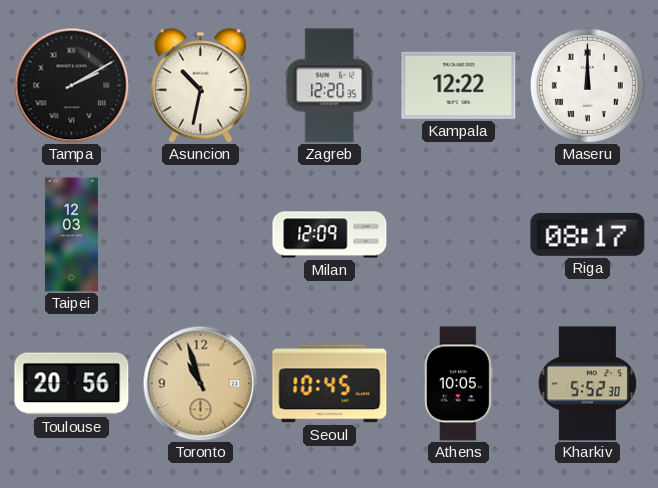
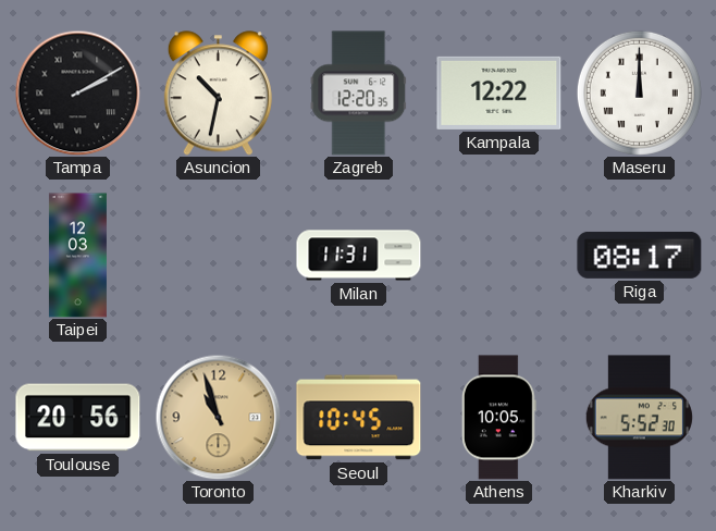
Milan: 12:09 -> 11:31 (359, 256)
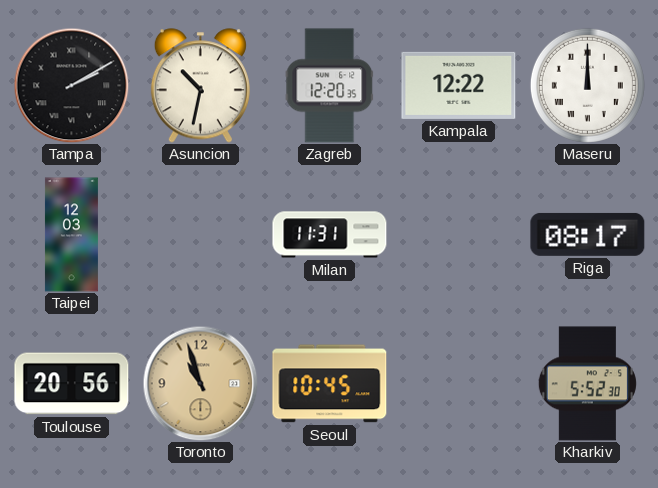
Athens: 10:05 -> none (498, 418)
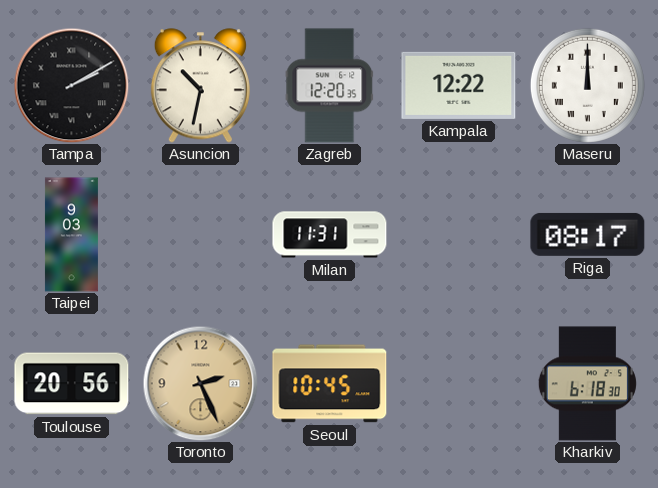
Taipei: 12:03 -> 9:03 (71, 235)
Toronto: 10:57 -> 2:26 (200, 383)
Kharkiv: 5:52 -> 6:18 (587, 384)
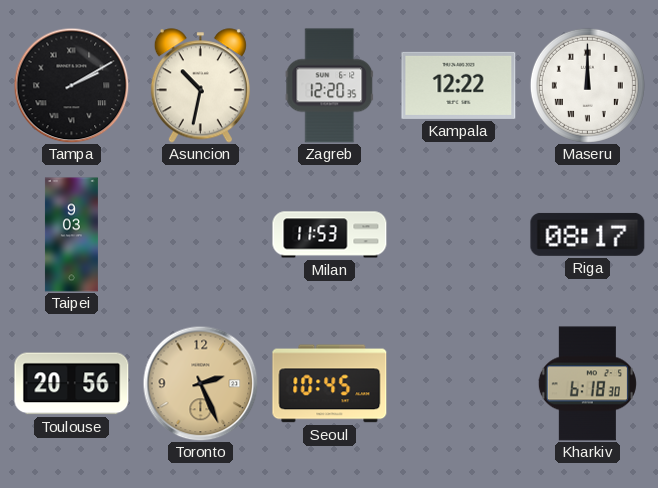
Milan: 11:31 -> 11:53 (330, 235)
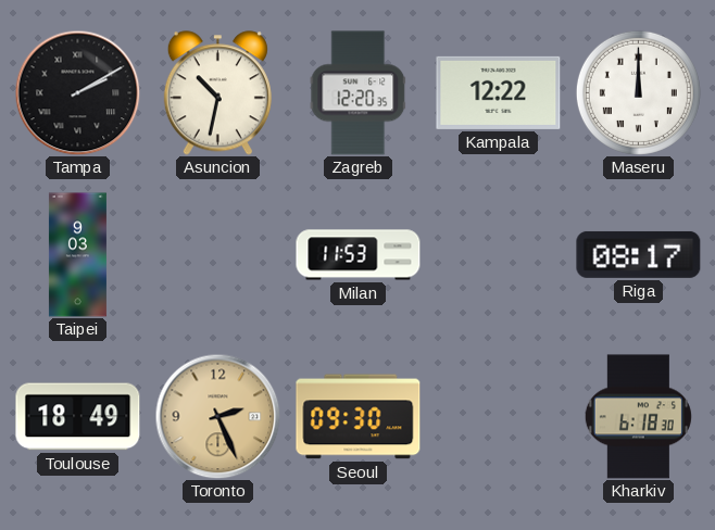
Toulouse: 20:56 -> 18:49 (78, 417)
Seoul: 10:45 -> 09:30 (359, 417)
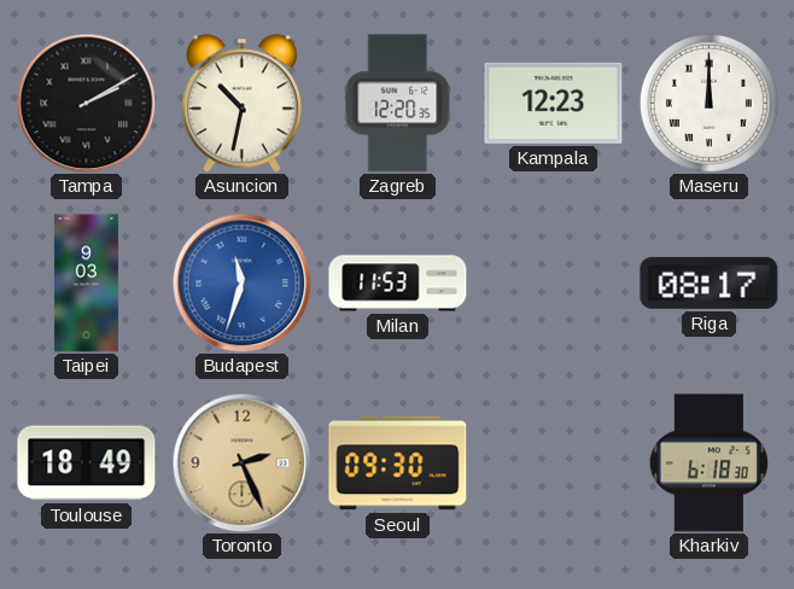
Kampala: 12:22 -> 12:23 (554, 103)
Budapest: none -> 11:33 (241, 282)
